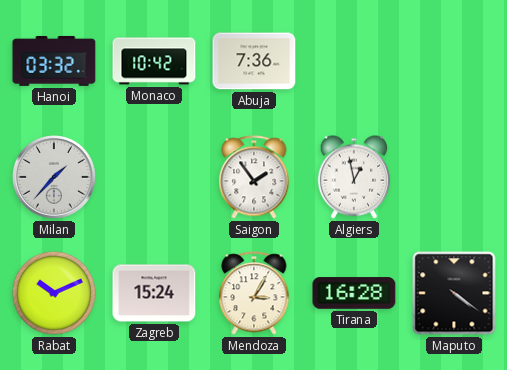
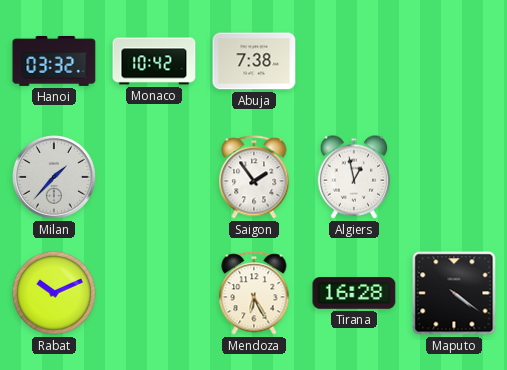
Abuja: 7:36 -> 7:38 (254, 61)
Zagreb: 15:24 -> none (154, 293)
Mendoza: 3:05 -> 6:25 (254, 293)
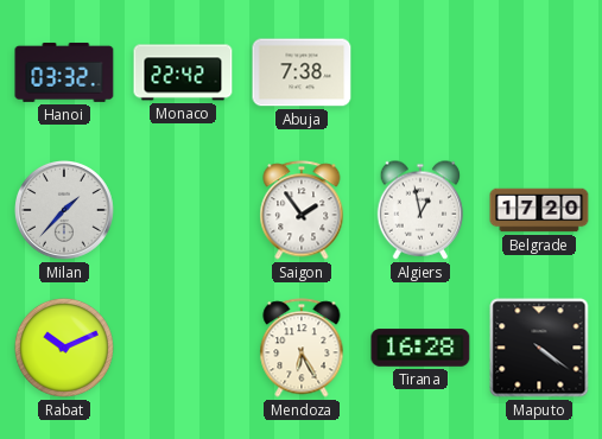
Monaco: 10:42 -> 22:42 (183, 72)
Belgrade: none -> 17:20 (539, 210)
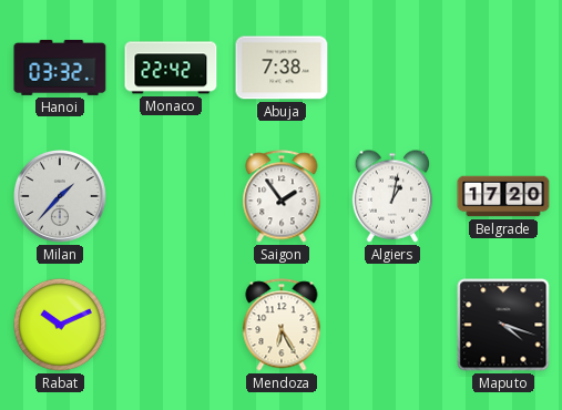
Algiers: 12:58 -> 1:02 (392, 196)
Tirana: 16:28 -> none (420, 348)
Maputo: 4:21 -> 4:18 (503, 325)
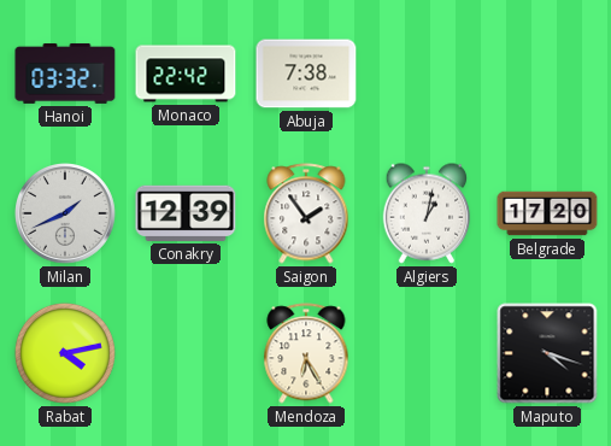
Milan: 1:37 -> 1:41 (66, 215)
Conakry: none -> 12:39 (186, 213)
Rabat: 10:11 -> 4:13 (65, 353)
